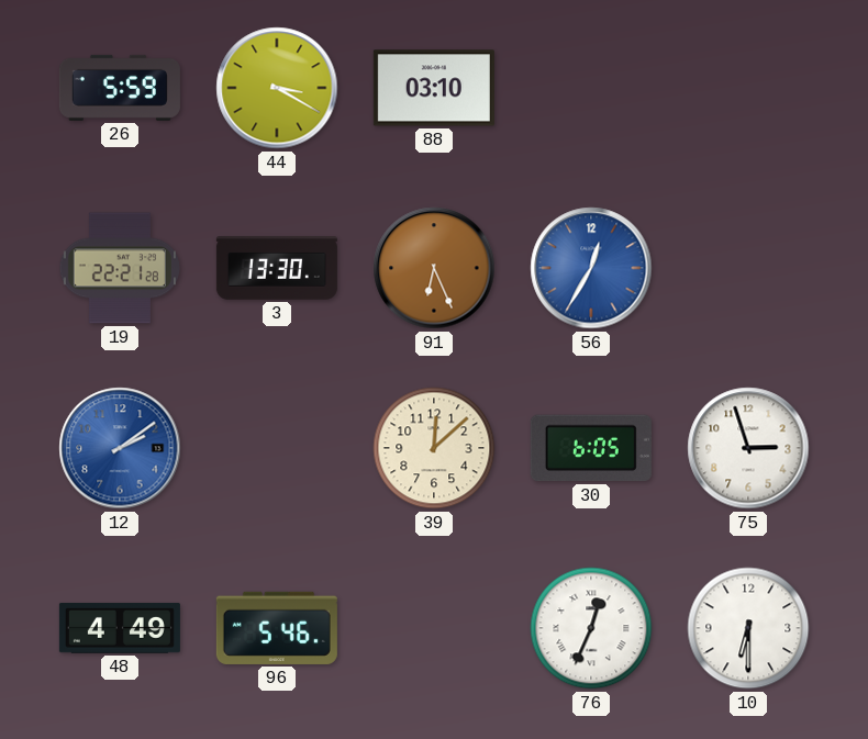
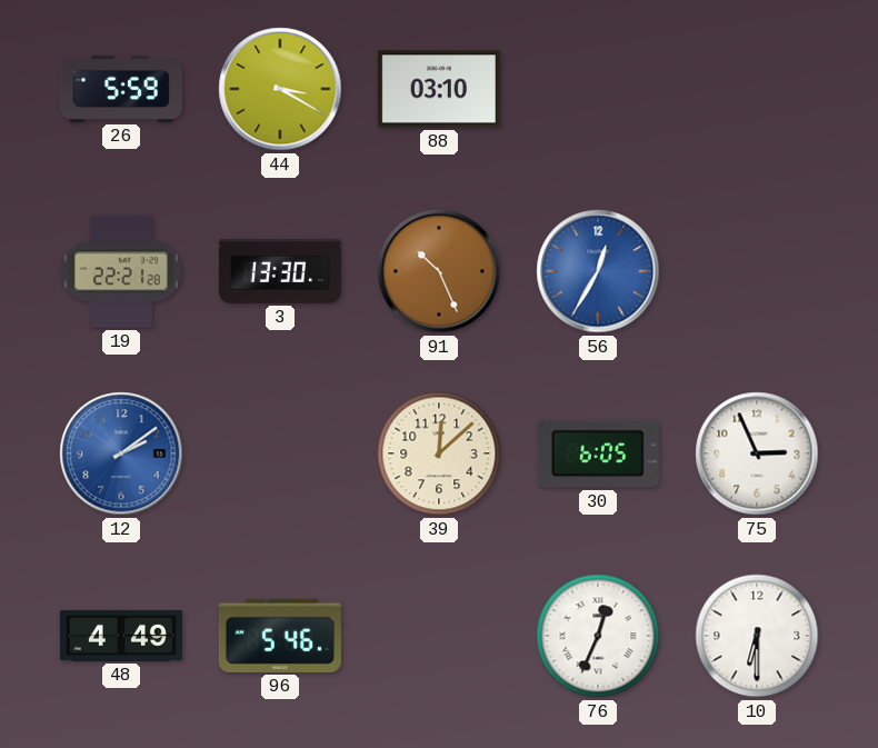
91: 6:26 -> 10:26 (439, 271)
75: 2:57 -> 2:56 (757, 453)
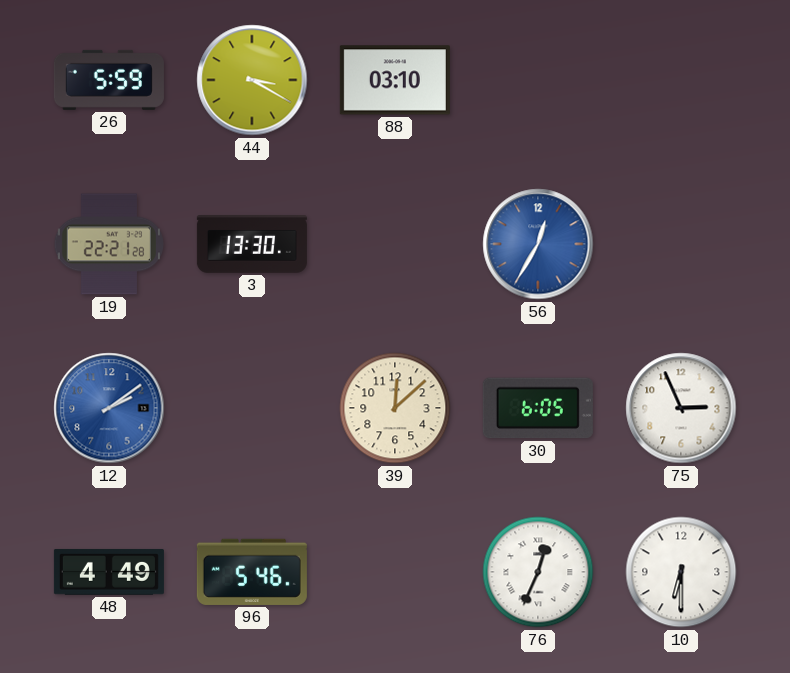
91: 10:26 -> none (439, 271)
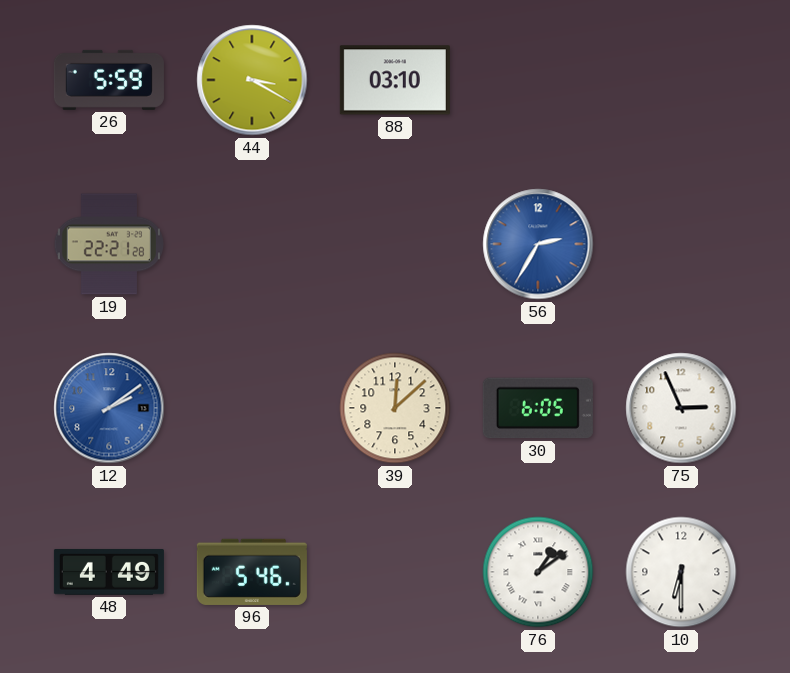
3: 13:30 -> none (252, 245)
56: 12:35 -> 2:35 (538, 244)
76: 12:34 -> 1:09 (538, 572)
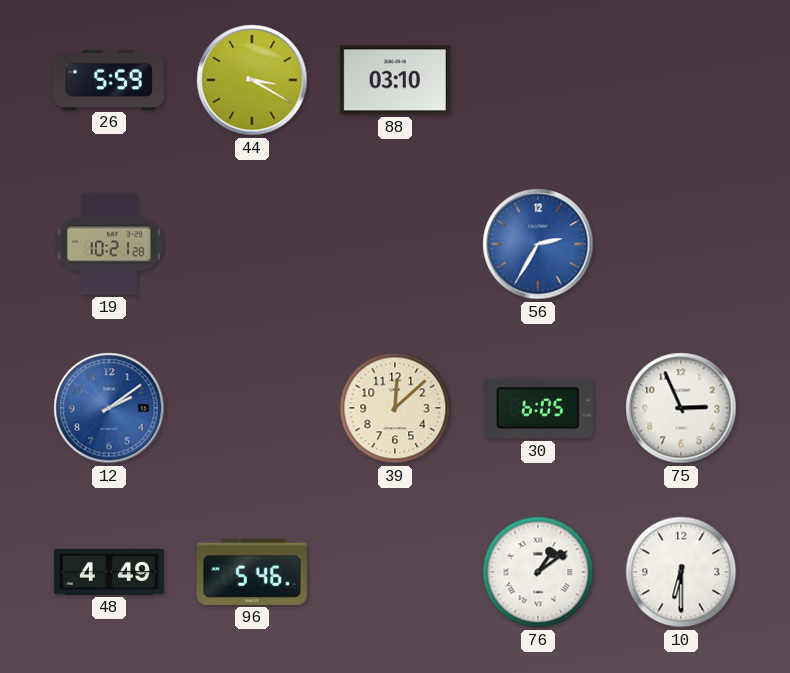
19: 22:21 -> 10:21 (109, 244)
